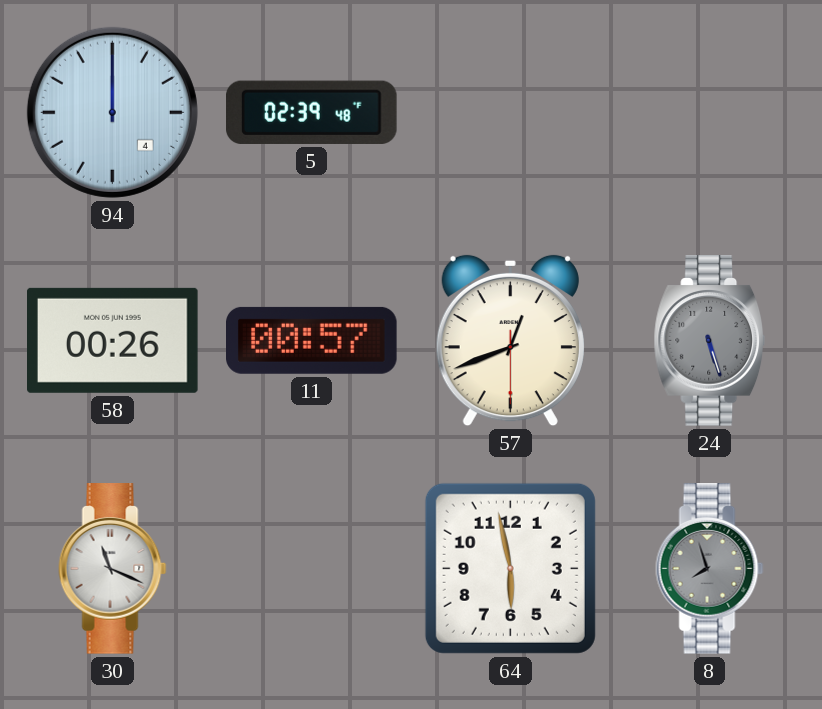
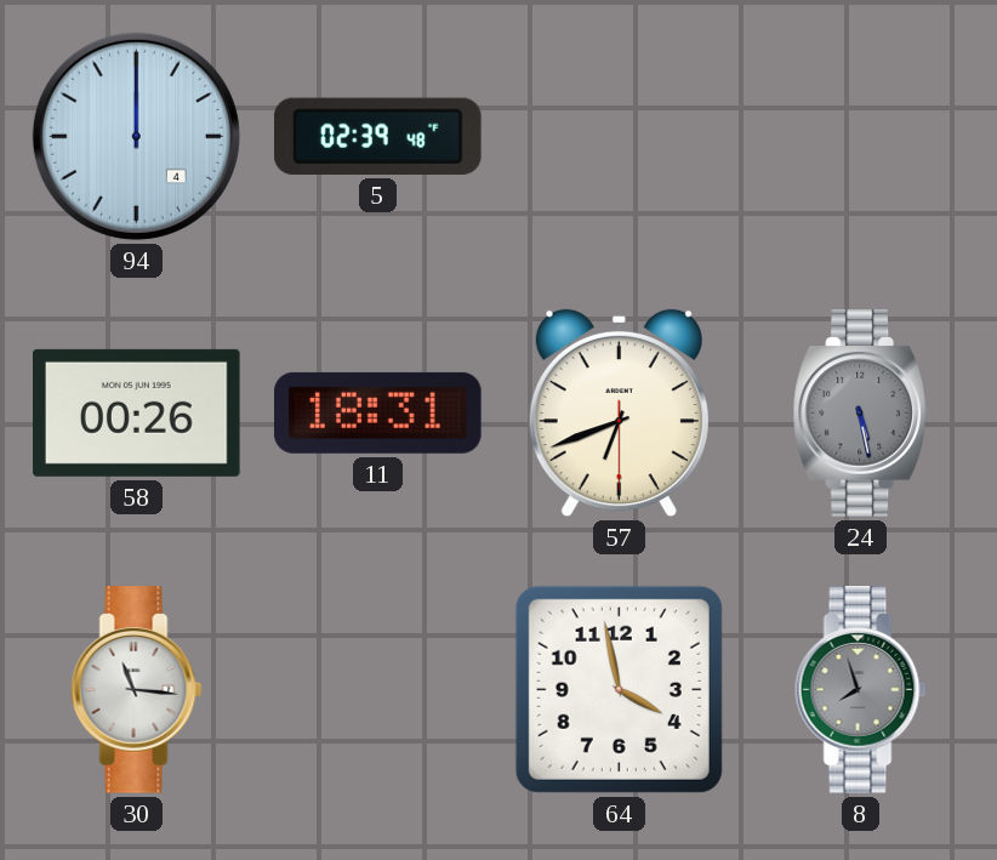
11: 00:57 -> 18:31 (378, 412)
57: 12:41 -> 6:41 (619, 414)
24: 5:27 -> 5:28 (861, 414)
30: 11:19 -> 11:16 (137, 690)
64: 5:58 -> 3:58 (619, 689)
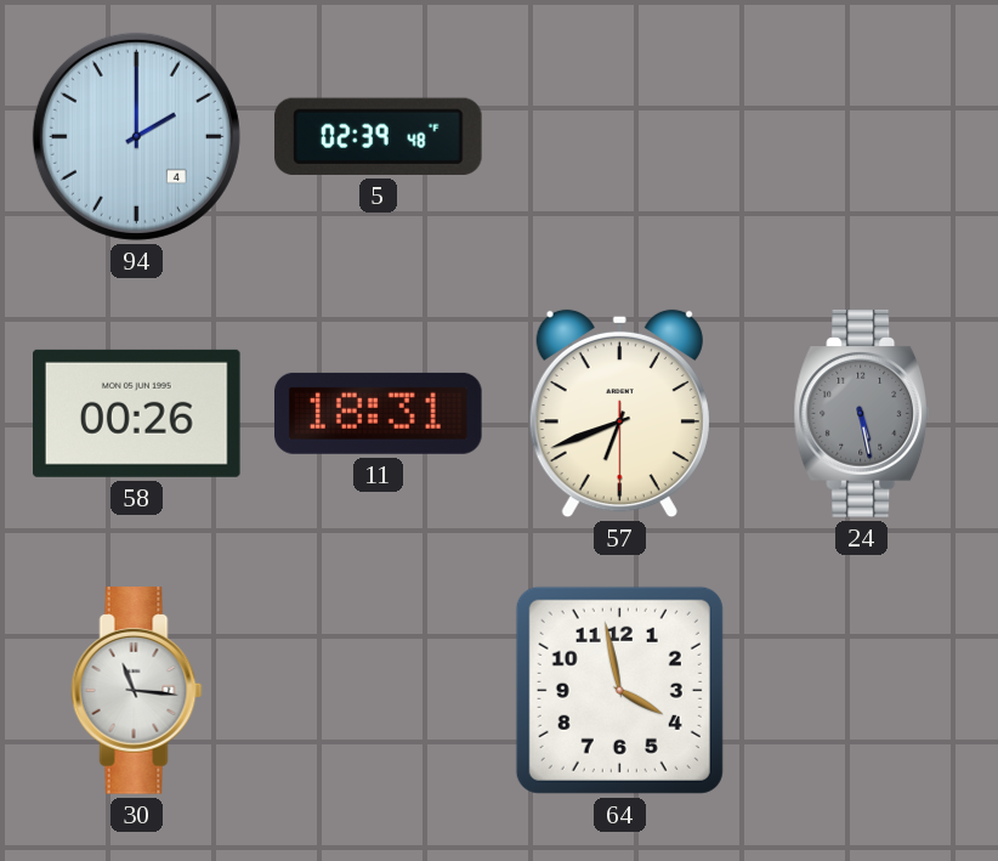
94: 12:00 -> 2:00 (136, 136)
8: 7:57 -> none (861, 690)
